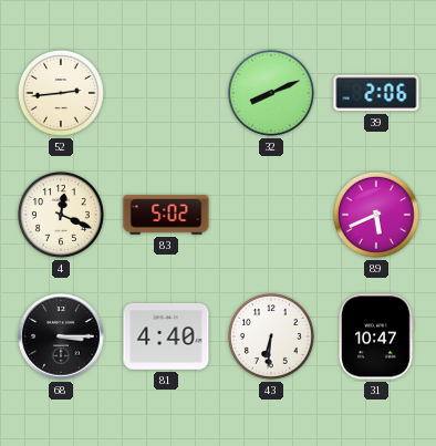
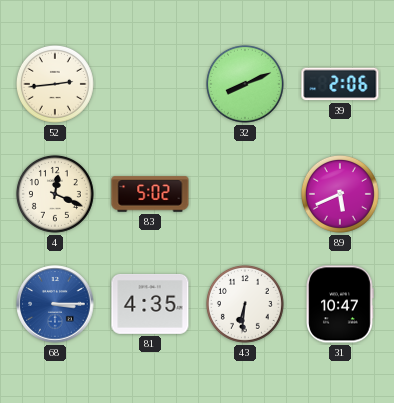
68 dial: black -> blue (55, 304)
81: 4:40 -> 4:35 (150, 304)
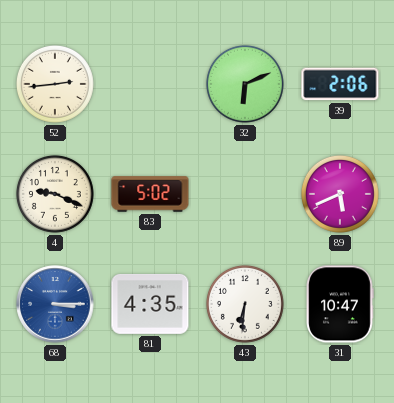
32: 8:11 -> 6:11 (245, 84)
4: 12:19 -> 9:19 (55, 194)
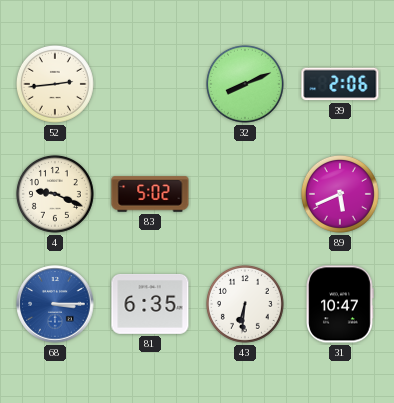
32: 6:11 -> 8:11 (245, 84)
81: 4:35 -> 6:35 (150, 304)
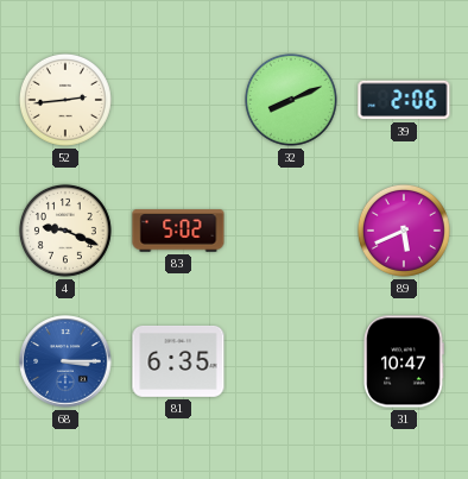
43: 6:31 -> none (245, 304)
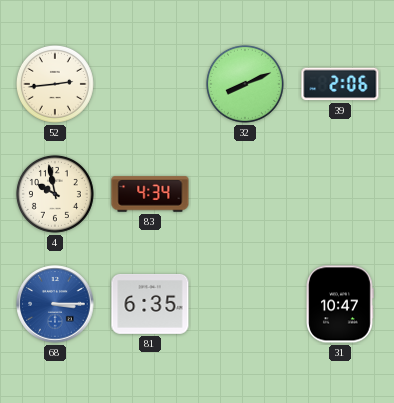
4: 9:19 -> 9:58 (55, 194)
83: 5:02 -> 4:34 (150, 194)
89: 5:41 -> none (404, 231)
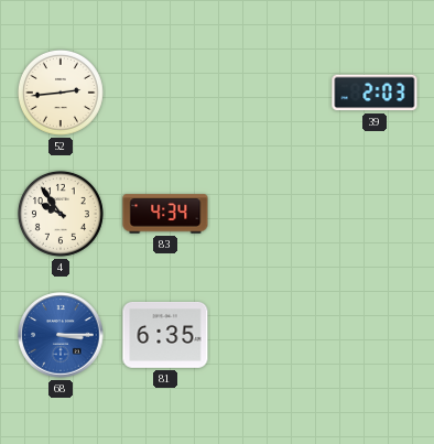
32: 8:11 -> none (245, 84)
39: 2:06 -> 2:03 (375, 93)
4: 9:58 -> 9:54 (61, 214)
31: 10:47 -> none (340, 304)
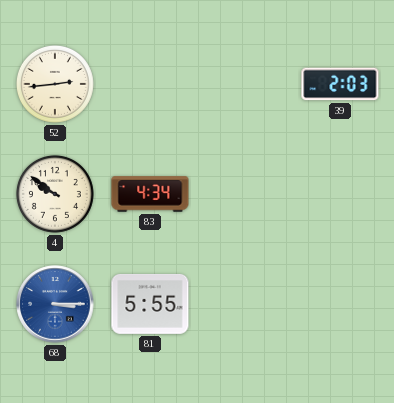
4: 9:54 -> 9:51 (55, 194)
81: 6:35 -> 5:55 (150, 304)
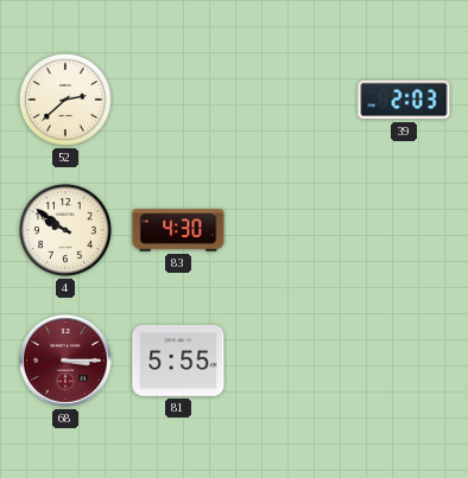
52: 2:44 -> 2:38 (65, 100)
83: 4:34 -> 4:30 (178, 230)
68 dial: blue -> burgundy (65, 361)
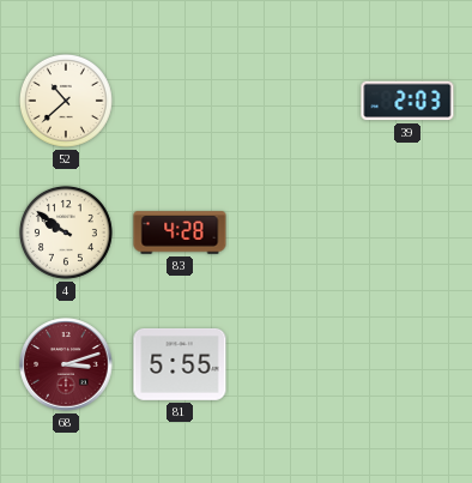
52: 2:38 -> 10:38 (66, 101)
83: 4:30 -> 4:28 (180, 233)
68: 3:15 -> 3:12 (66, 364)
